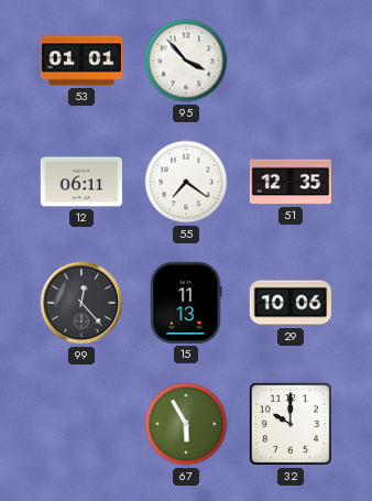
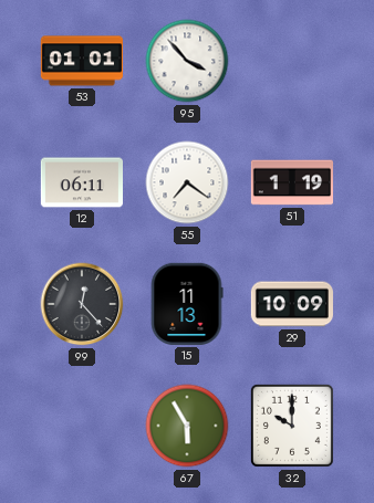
51: 12:35 -> 1:19 (291, 182)
29: 10:06 -> 10:09 (292, 304)
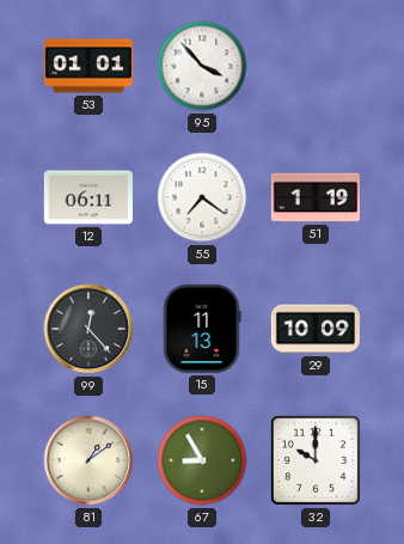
81: none -> 1:09 (88, 460)
67: 5:55 -> 8:55 (202, 460)
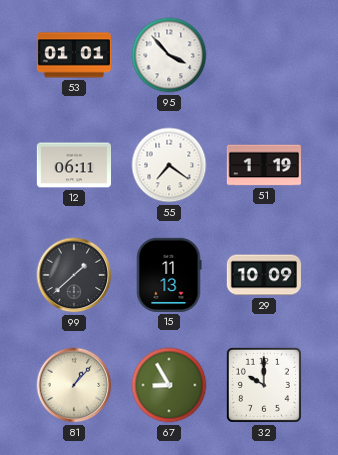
99: 12:23 -> 1:38 (74, 275)
81: 1:09 -> 1:07 (74, 385)
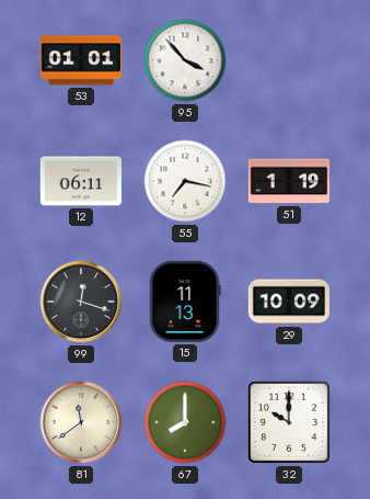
55: 7:21 -> 7:17 (185, 181)
99: 1:38 -> 12:18 (81, 302)
81: 1:07 -> 11:39 (81, 422)
67: 8:55 -> 8:00 (185, 422)
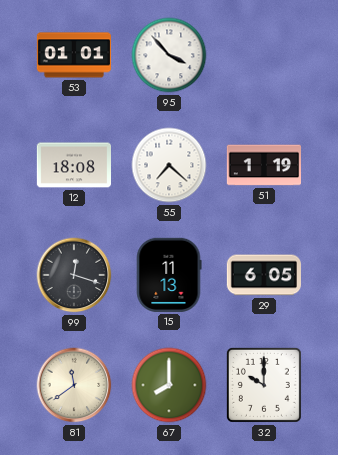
12: 06:11 -> 18:08 (73, 165)
55: 7:17 -> 7:22 (169, 165)
29: 10:09 -> 6:05 (264, 275)
